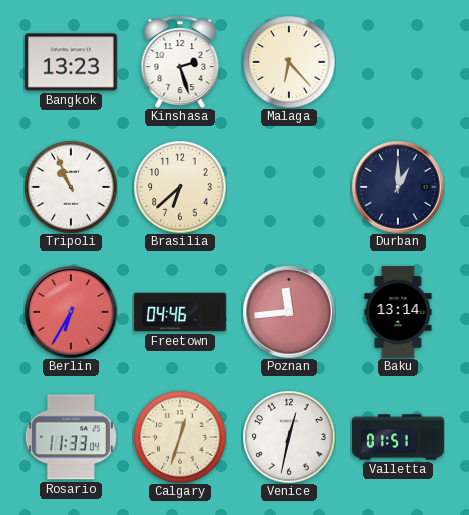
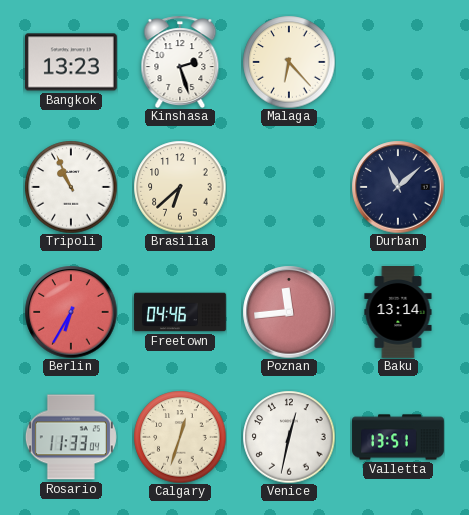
Durban: 1:00 -> 11:08 (398, 187)
Valletta: 01:51 -> 13:51 (398, 437)
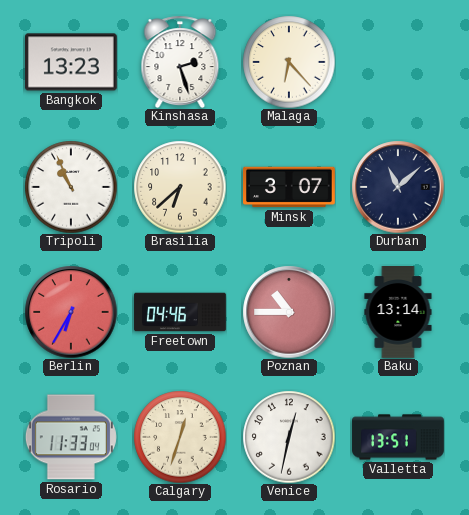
Minsk: none -> 3:07 (290, 187)
Poznan: 11:44 -> 10:45 (289, 312)
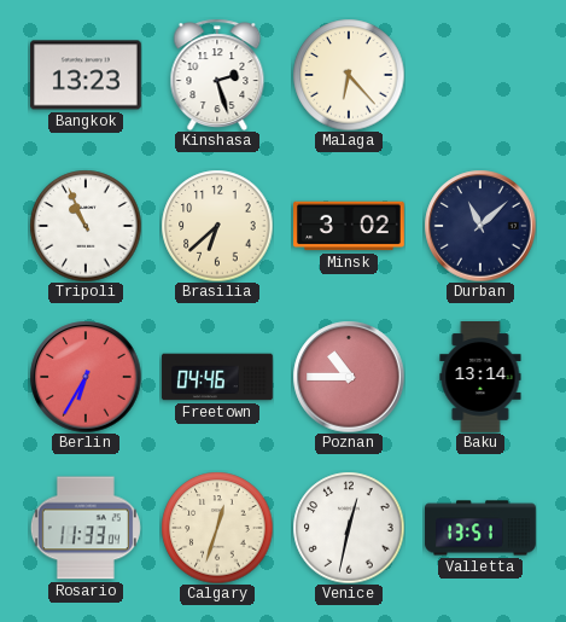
Minsk: 3:07 -> 3:02 (350, 226)
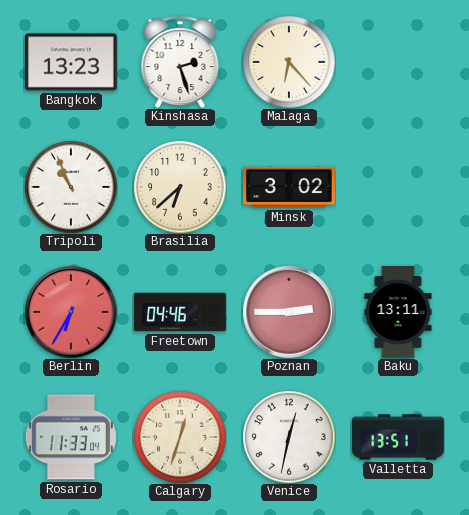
Durban: 11:08 -> none (480, 226)
Poznan: 10:45 -> 2:45 (289, 312)
Baku: 13:14 -> 13:11 (398, 313)
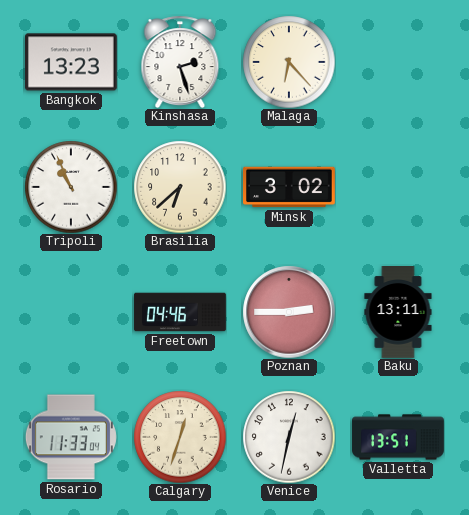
Berlin: 6:35 -> none (71, 312)
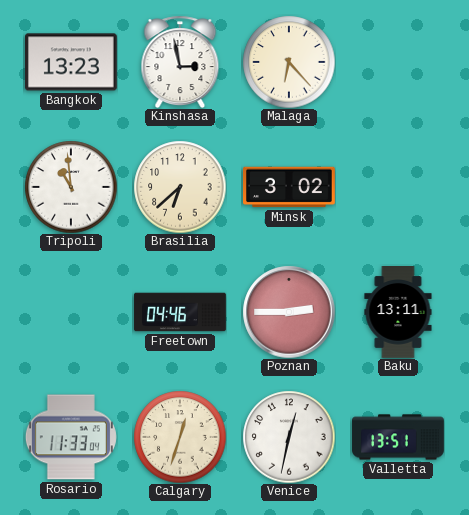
Kinshasa: 2:27 -> 2:58 (180, 62)
Tripoli: 10:56 -> 10:59 (71, 187)
